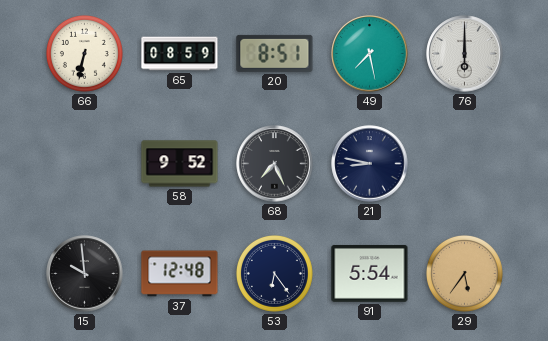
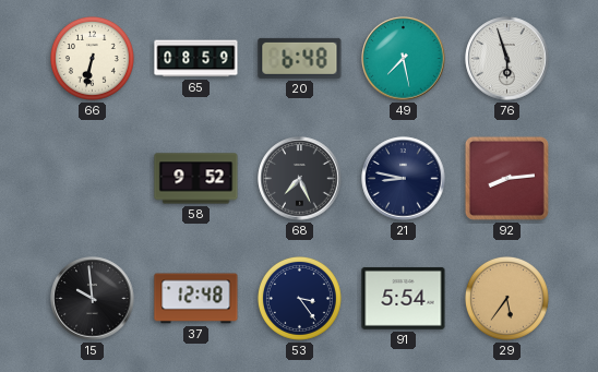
20: 8:51 -> 6:48 (300, 58)
76: 6:00 -> 5:57 (507, 59)
92: none -> 8:14 (506, 178)
53: 6:24 -> 3:24 (299, 298)
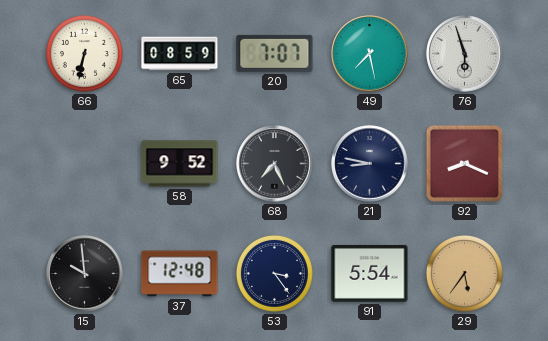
20: 6:48 -> 7:07 (275, 53)
92: 8:14 -> 8:19 (464, 163)
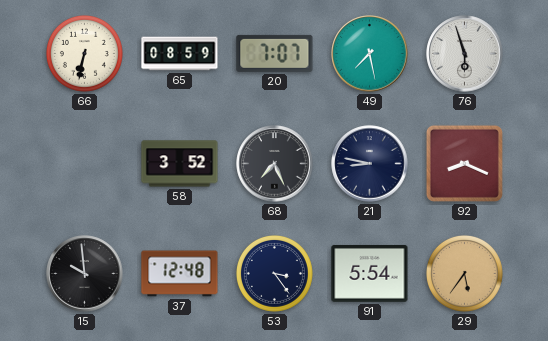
58: 9:52 -> 3:52 (180, 164)
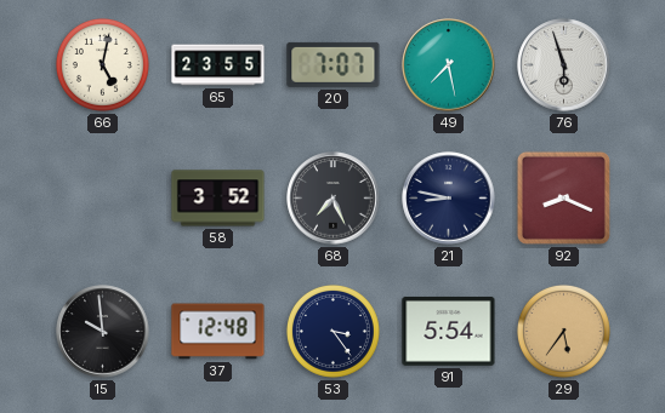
66: 6:32 -> 5:02 (102, 64)
65: 08:59 -> 23:55 (218, 65)
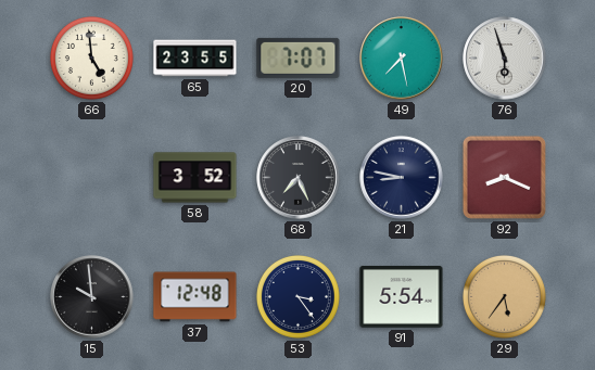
66: 5:02 -> 4:59 (91, 58)
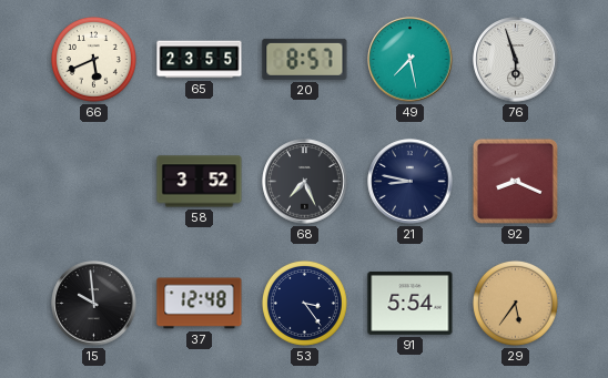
66: 4:59 -> 5:41 (93, 59)
20: 7:07 -> 8:57 (305, 59)
